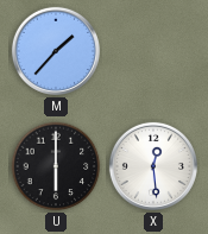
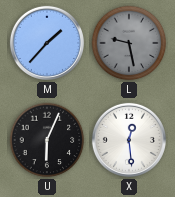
L: none -> 9:28 (129, 43)
U: 6:00 -> 6:04 (47, 140)
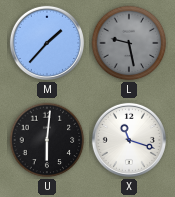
U: 6:04 -> 6:01 (47, 140)
X: 12:29 -> 11:18 (129, 140)
